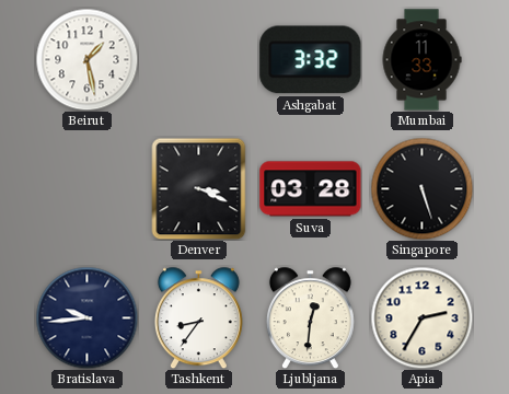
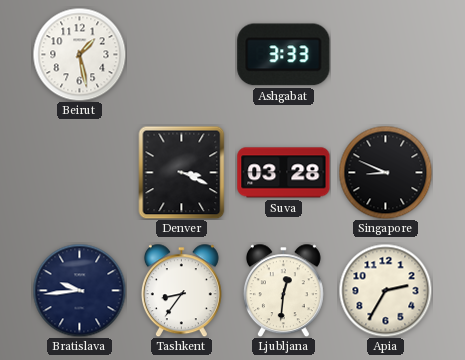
Ashgabat: 3:32 -> 3:33 (284, 55)
Mumbai: 11:33 -> none (421, 60)
Singapore: 5:27 -> 8:49 (385, 172)
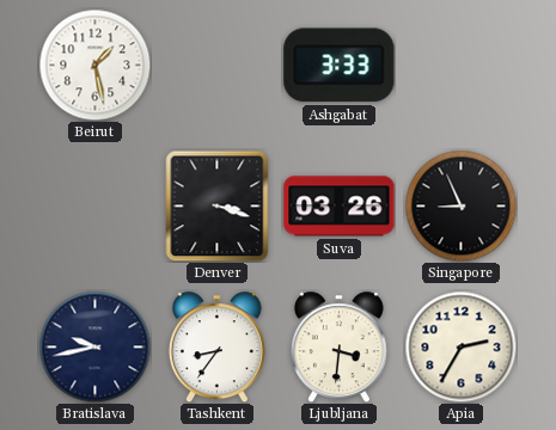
Denver: 3:19 -> 3:18 (218, 205)
Suva: 03:28 -> 03:26 (340, 207)
Singapore: 8:49 -> 8:56 (460, 205)
Bratislava: 9:44 -> 9:43 (94, 346)
Ljubljana: 12:31 -> 3:31 (338, 346)
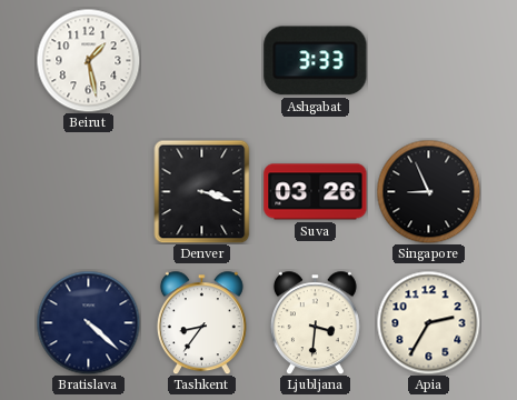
Bratislava: 9:43 -> 4:22 (88, 322)
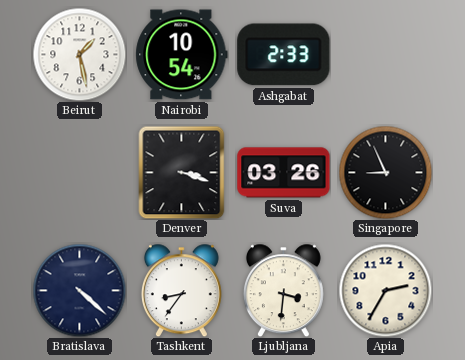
Nairobi: none -> 10:54 (182, 55)
Ashgabat: 3:33 -> 2:33 (284, 55)
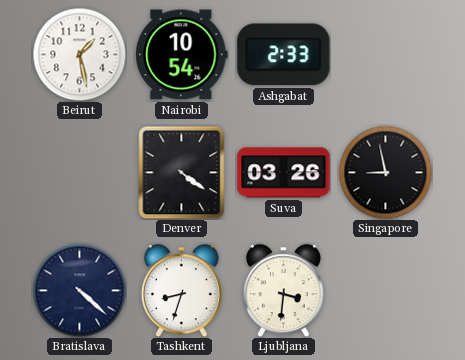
Denver: 3:18 -> 4:21 (182, 172)
Singapore: 8:56 -> 8:58 (385, 172)
Tashkent: 8:36 -> 8:33 (181, 290)
Apia: 2:35 -> none (385, 290)
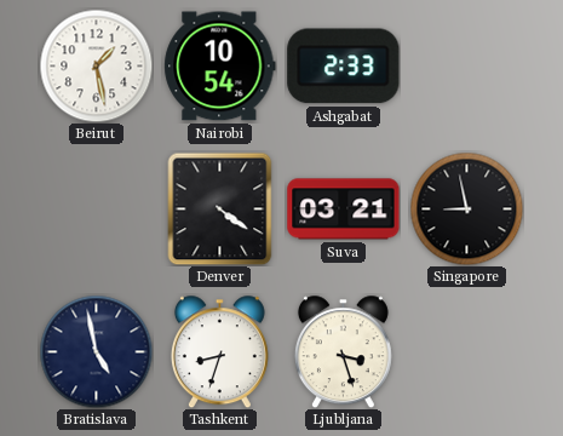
Suva: 03:26 -> 03:21 (344, 210)
Bratislava: 4:22 -> 4:58 (96, 351)
Ljubljana: 3:31 -> 3:27 (343, 351)
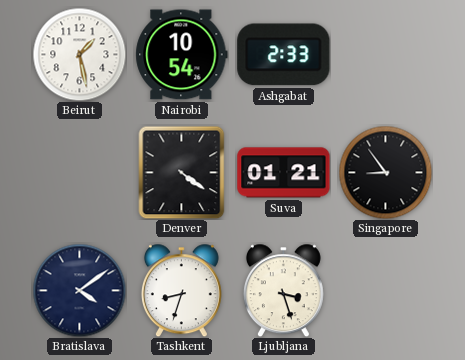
Suva: 03:21 -> 01:21 (284, 173)
Singapore: 8:58 -> 8:54 (385, 172)
Bratislava: 4:58 -> 4:09 (79, 290)
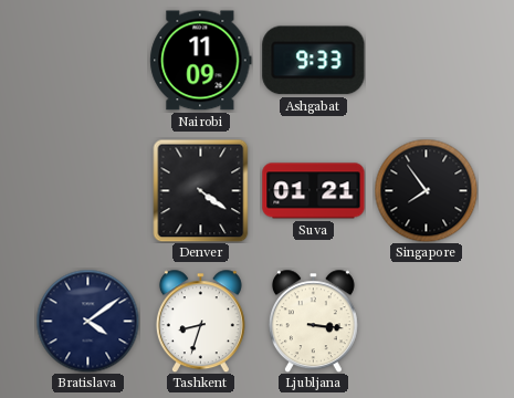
Beirut: 1:28 -> none (79, 54)
Nairobi: 10:54 -> 11:09 (201, 61)
Ashgabat: 2:33 -> 9:33 (314, 61)
Singapore: 8:54 -> 7:54 (426, 190)
Ljubljana: 3:27 -> 3:16 (313, 321)
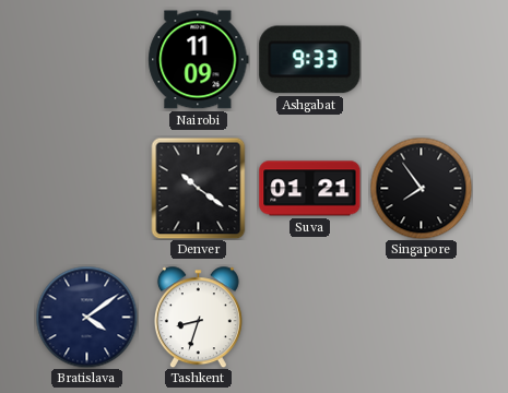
Denver: 4:21 -> 10:21 (199, 188)
Ljubljana: 3:16 -> none (313, 321)
